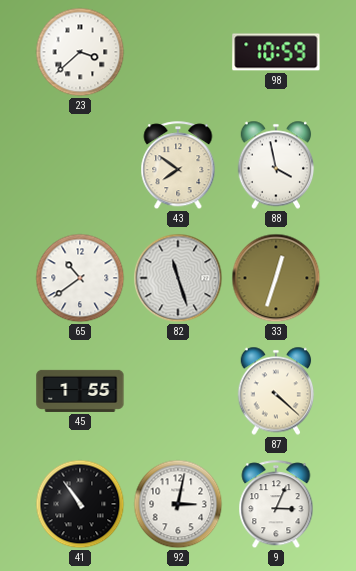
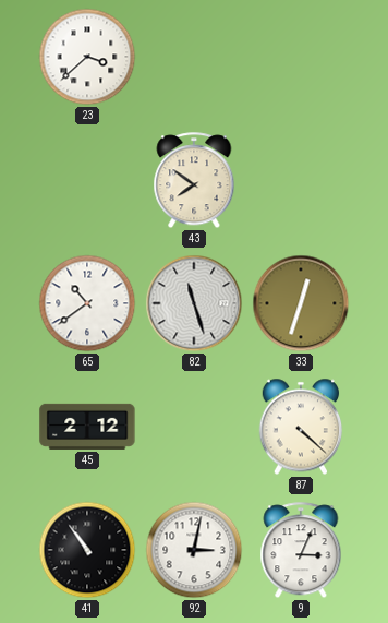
98: 10:59 -> none (276, 52)
88: 3:58 -> none (276, 165)
45: 1:55 -> 2:12 (87, 427)
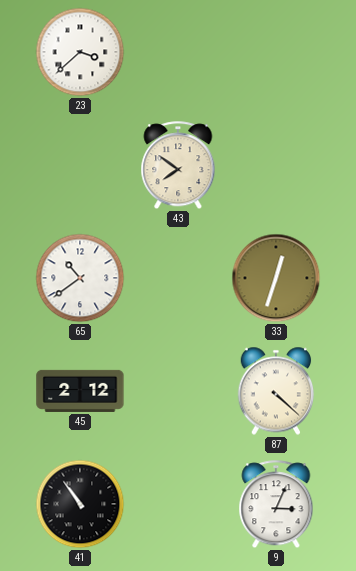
82: 11:27 -> none (194, 303)
92: 3:02 -> none (194, 550)
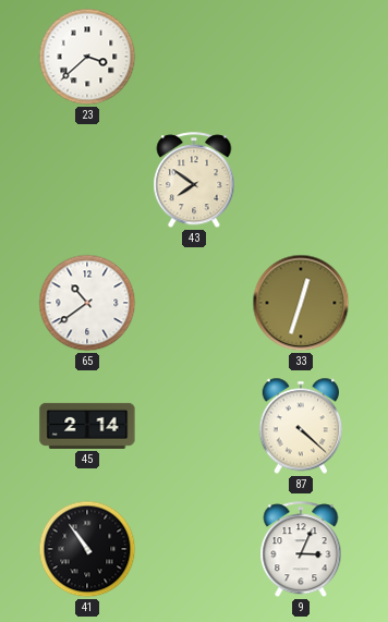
45: 2:12 -> 2:14 (87, 426)
